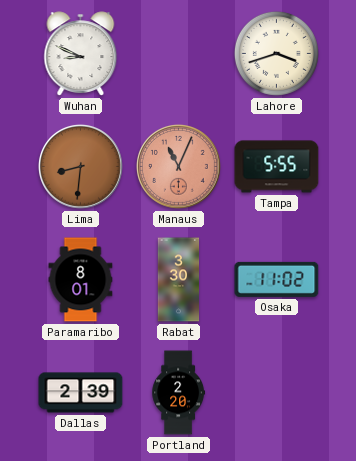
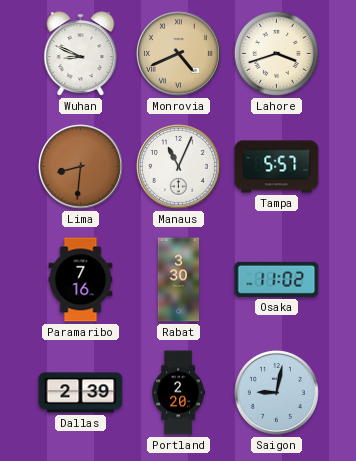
Monrovia: none -> 4:41 (178, 53)
Manaus dial: salmon -> white (178, 166)
Tampa: 5:55 -> 5:57 (277, 167)
Paramaribo: 8:01 -> 7:16 (81, 280)
Saigon: none -> 9:02 (276, 392)
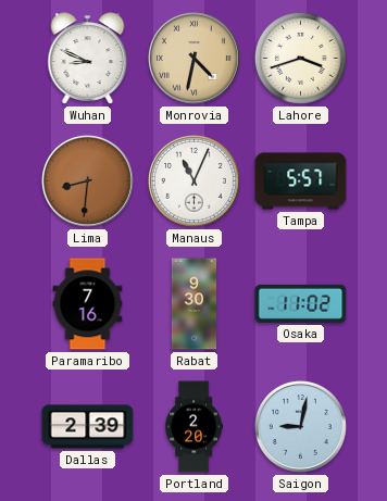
Monrovia: 4:41 -> 4:32 (193, 58)
Rabat: 3:30 -> 9:30 (195, 304)
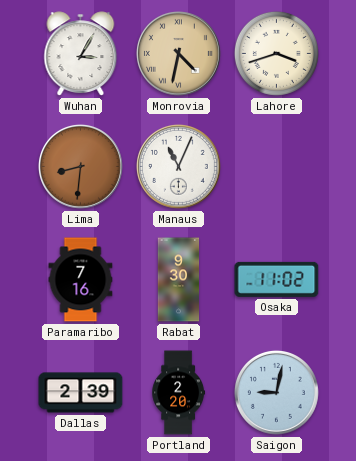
Wuhan: 8:49 -> 3:05 (81, 54)
Tampa: 5:57 -> none (301, 181)
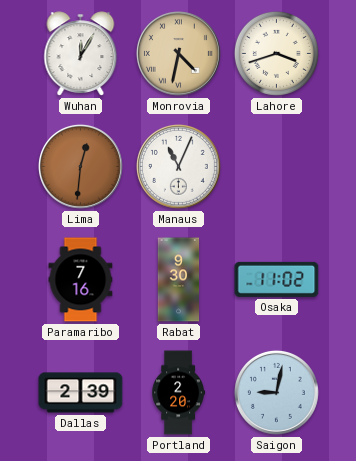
Wuhan: 3:05 -> 12:05 (81, 54)
Lima: 8:31 -> 12:31 (80, 166)
